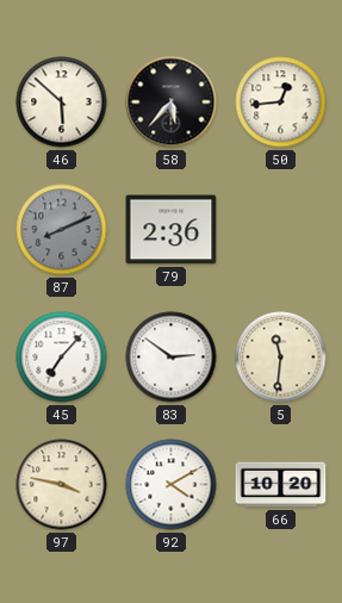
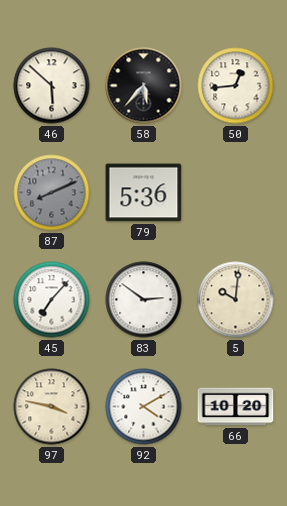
79: 2:36 -> 5:36 (144, 193)
5: 11:31 -> 10:01 (236, 300)
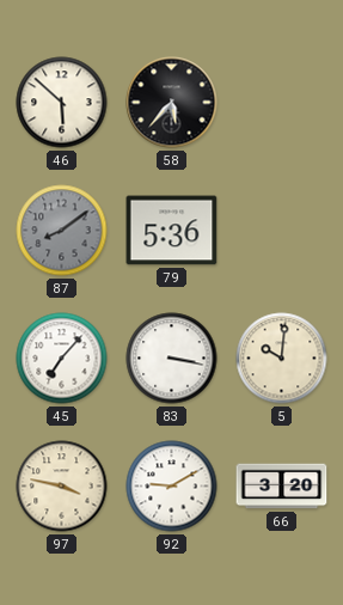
50: 12:44 -> none (236, 86)
87: 8:11 -> 8:09 (62, 231)
83: 2:51 -> 3:17 (172, 359)
92: 4:10 -> 9:10 (172, 487)
66: 10:20 -> 3:20 (282, 487)
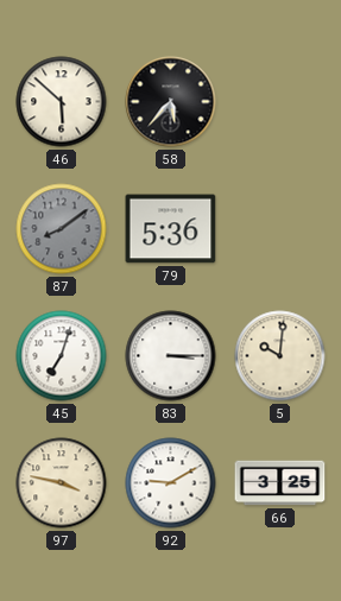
45: 7:07 -> 7:03 (62, 356)
83: 3:17 -> 3:15 (171, 356)
66: 3:20 -> 3:25 (280, 483)
